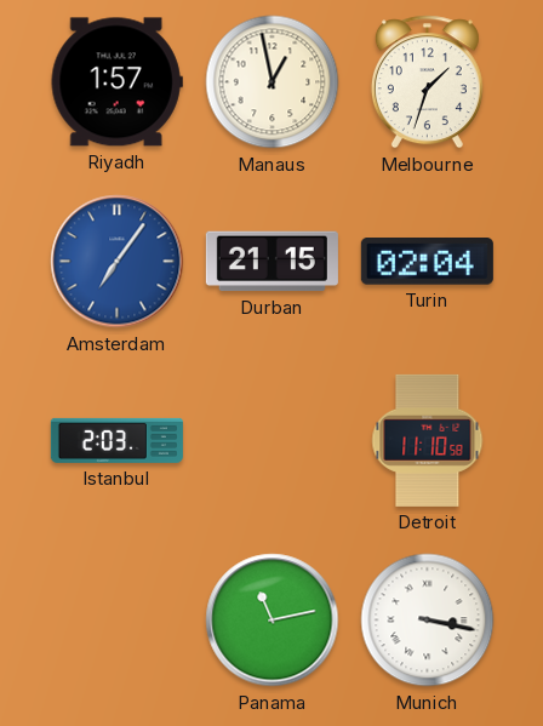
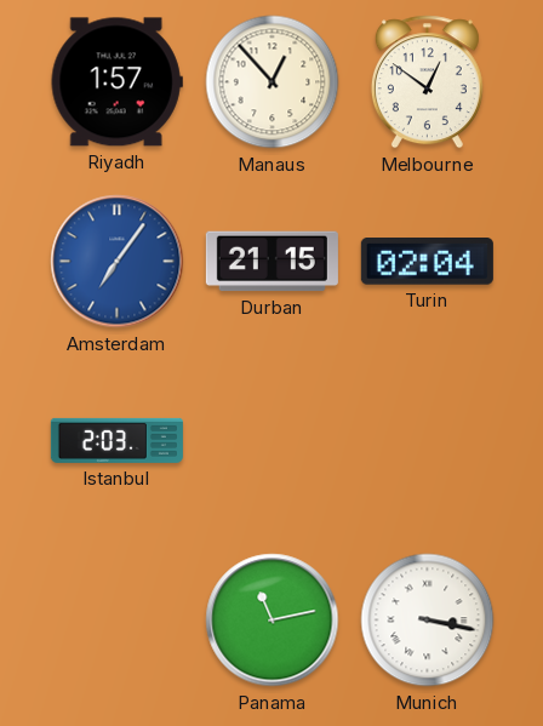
Manaus: 12:58 -> 12:53 (273, 82)
Melbourne: 1:33 -> 12:51 (427, 82)
Detroit: 11:10 -> none (428, 440)
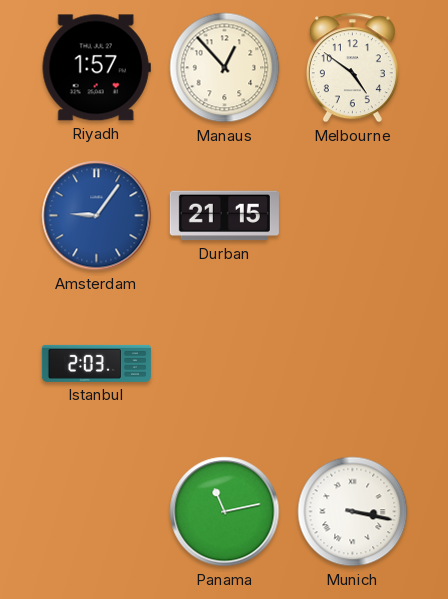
Melbourne: 12:51 -> 4:51 (352, 68)
Amsterdam: 7:06 -> 9:06 (97, 216)
Turin: 02:04 -> none (427, 262)
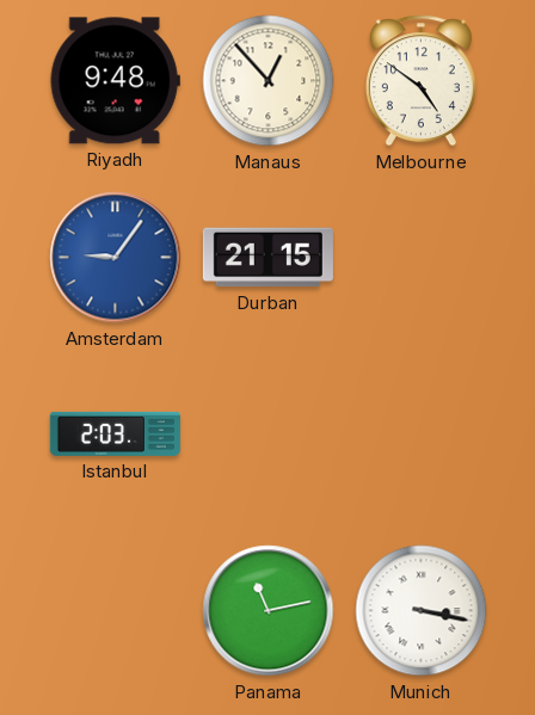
Riyadh: 1:57 -> 9:48 (115, 81)
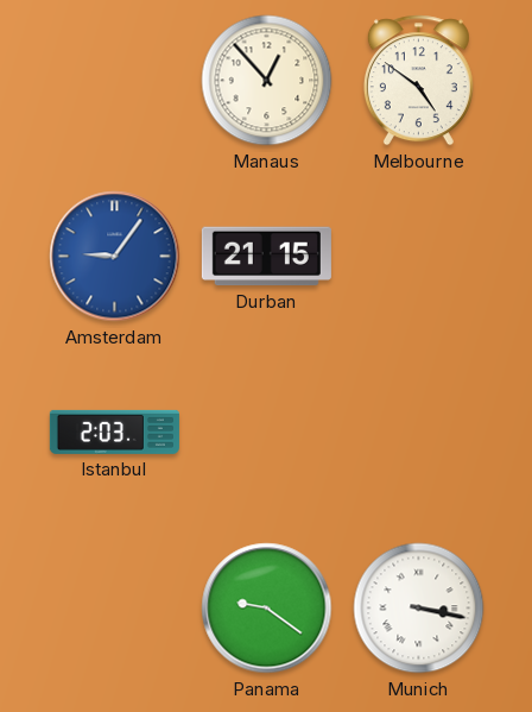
Riyadh: 9:48 -> none (115, 81)
Panama: 11:13 -> 9:21 (267, 609)
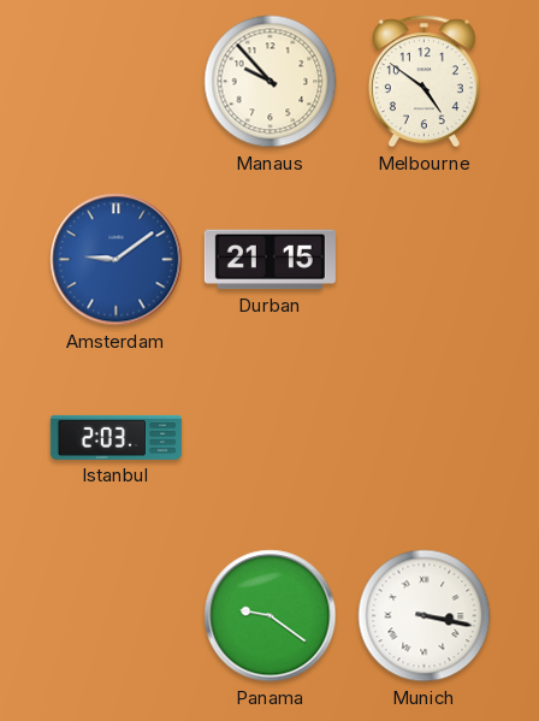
Manaus: 12:53 -> 9:53 (271, 82)
Amsterdam: 9:06 -> 9:09 (117, 260)
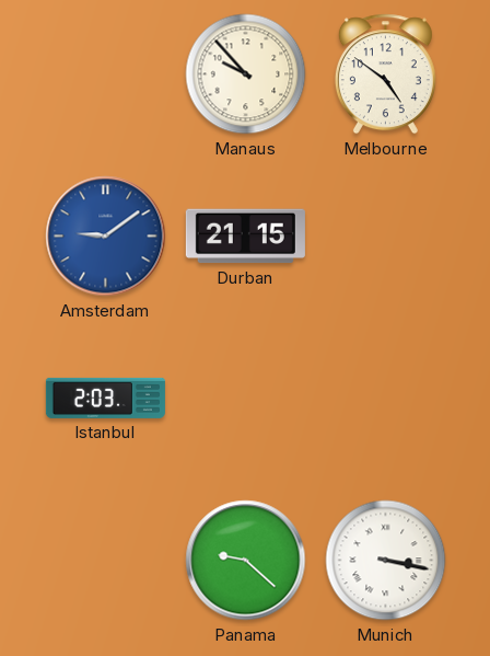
Panama: 9:21 -> 9:22 (246, 561)
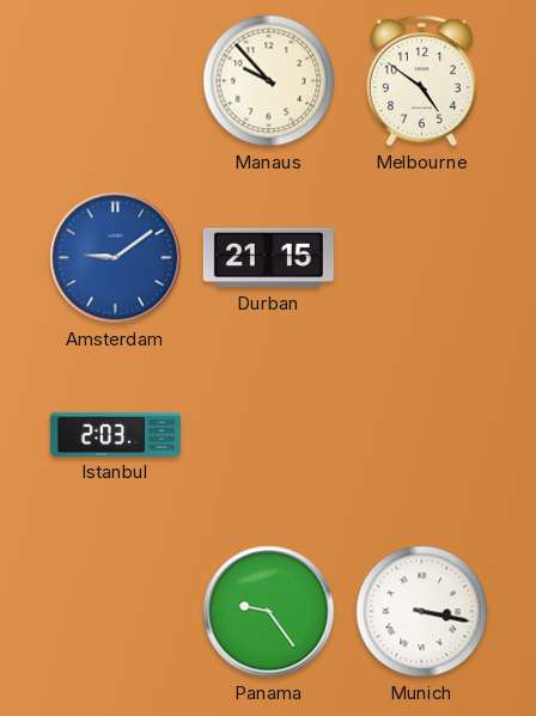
Panama: 9:22 -> 9:24 (269, 612)
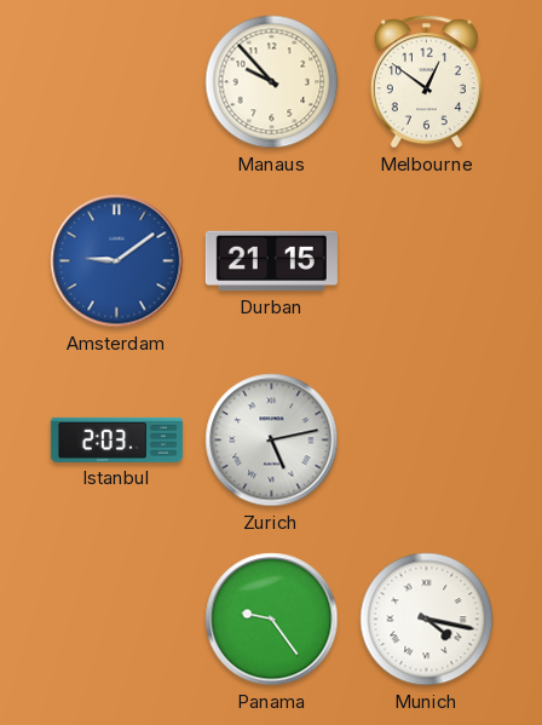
Melbourne: 4:51 -> 12:51 (426, 82)
Zurich: none -> 5:13 (272, 441)
Munich: 3:17 -> 4:17 (427, 620)
